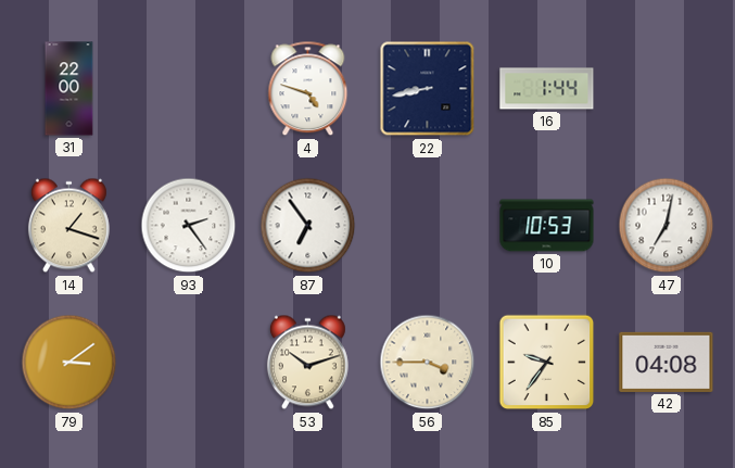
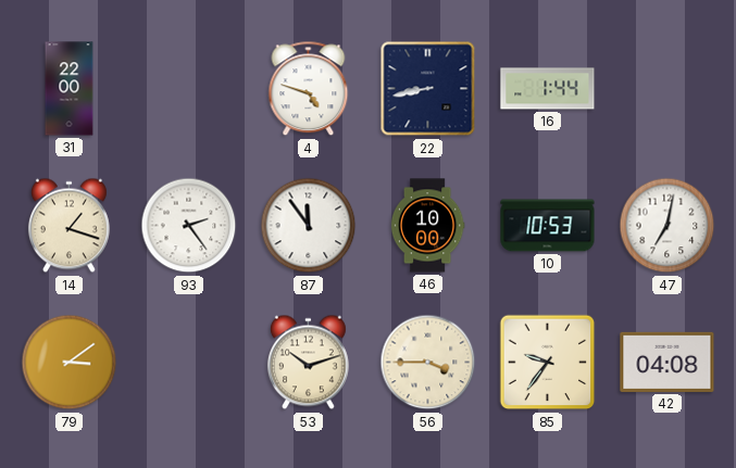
87: 6:54 -> 11:54 (309, 226)
46: none -> 10:00 (427, 226)
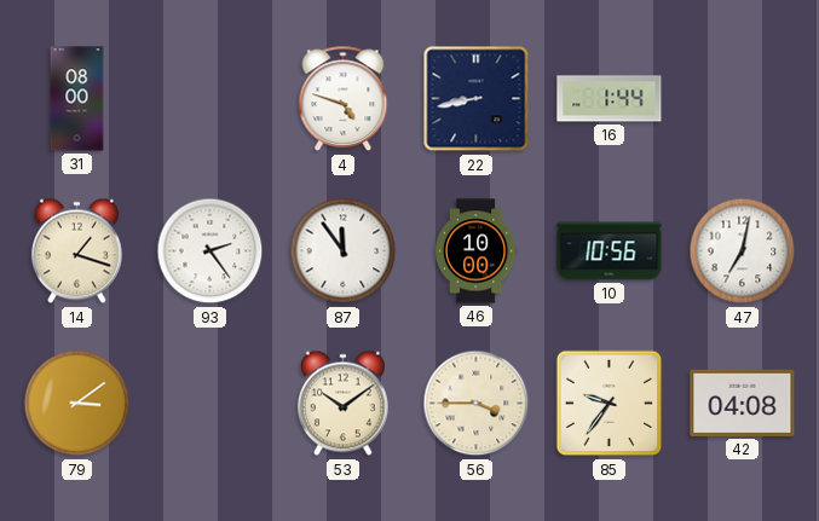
31: 22:00 -> 08:00 (77, 99)
10: 10:53 -> 10:56 (610, 251)
53: 10:12 -> 10:09 (342, 404)
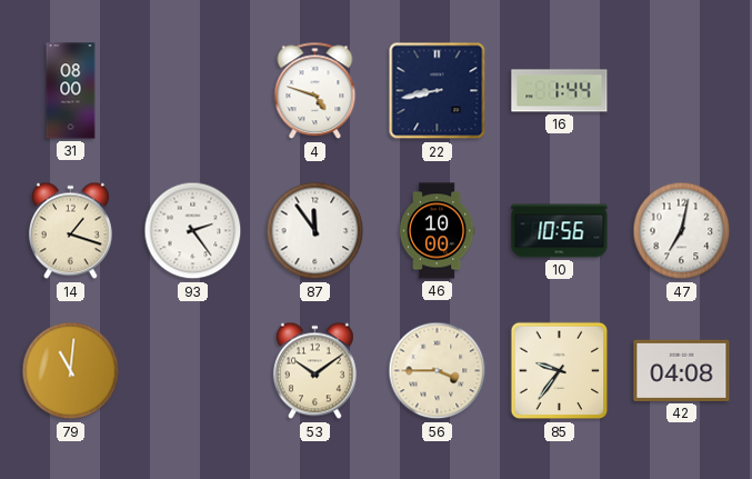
79: 3:09 -> 11:01 (71, 371)
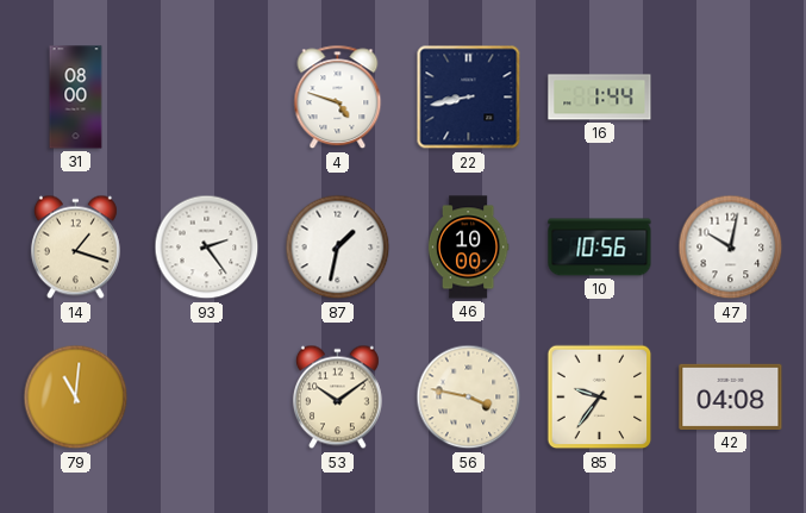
87: 11:54 -> 1:32 (338, 248)
47: 7:02 -> 10:02 (731, 248)
56: 3:45 -> 3:47 (469, 398)
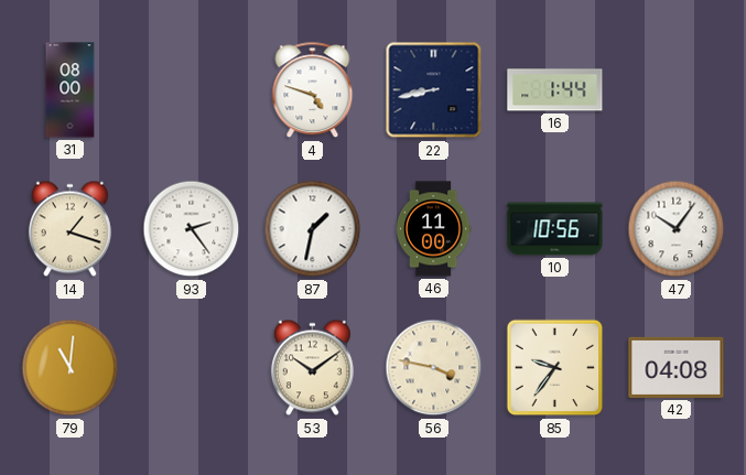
46: 10:00 -> 11:00 (433, 229)
47: 10:02 -> 10:06 (677, 229)
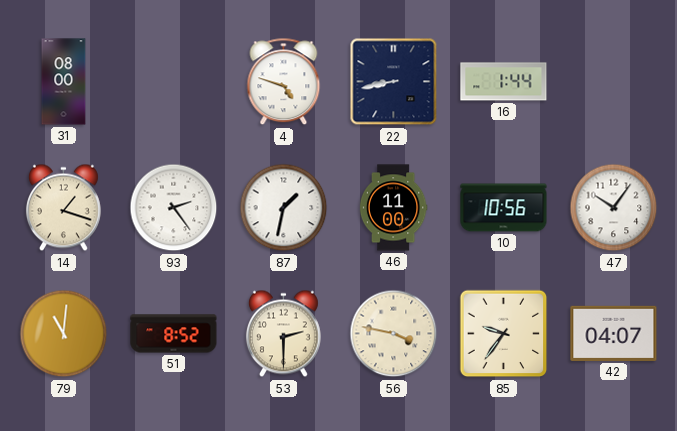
51: none -> 8:52 (174, 334)
53: 10:09 -> 2:30 (283, 334)
42: 04:08 -> 04:07 (614, 333)
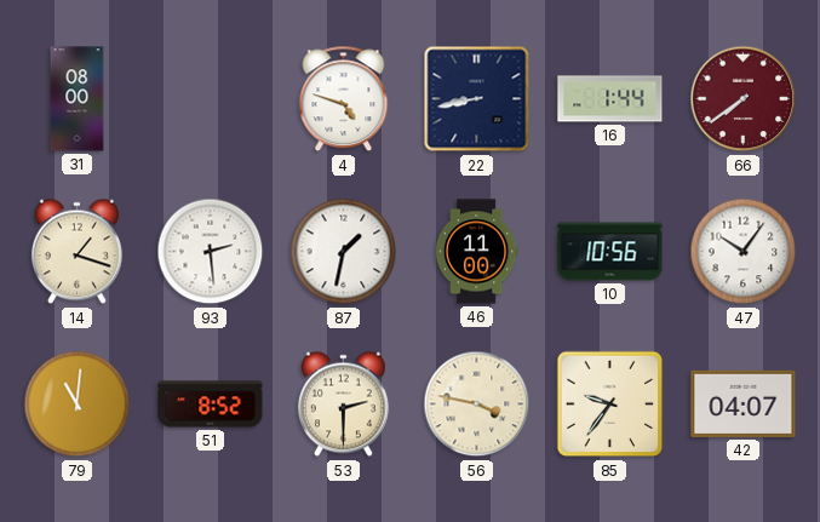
66: none -> 7:39 (744, 99)
93: 2:24 -> 2:29 (211, 252)
